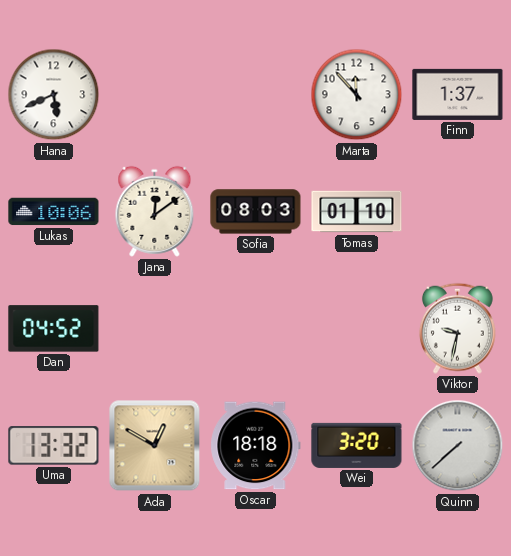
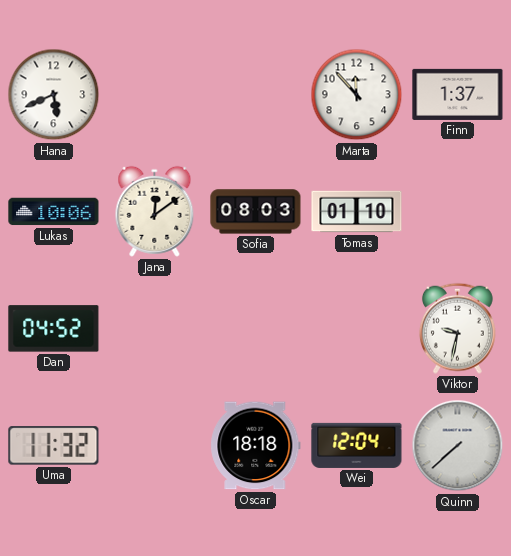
Uma: 13:32 -> 11:32 (54, 446)
Ada: 12:50 -> none (155, 446)
Wei: 3:20 -> 12:04 (357, 445)
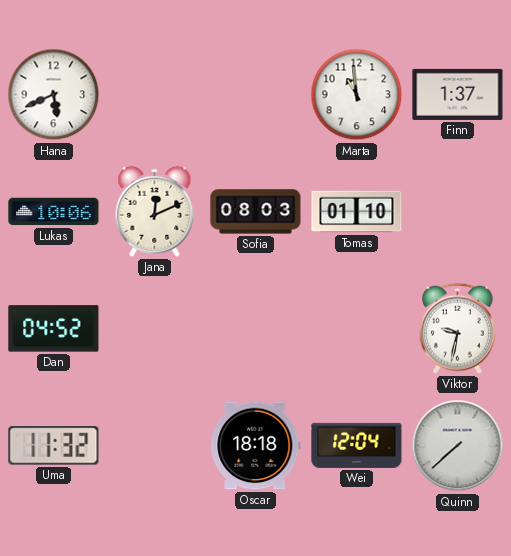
Marta: 11:53 -> 10:59 (357, 95)
Jana: 12:09 -> 12:11 (155, 211)
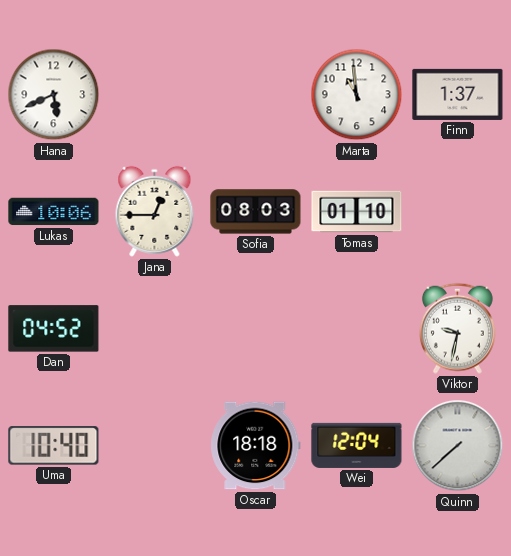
Jana: 12:11 -> 12:45 (155, 211)
Uma: 11:32 -> 10:40 (54, 446)
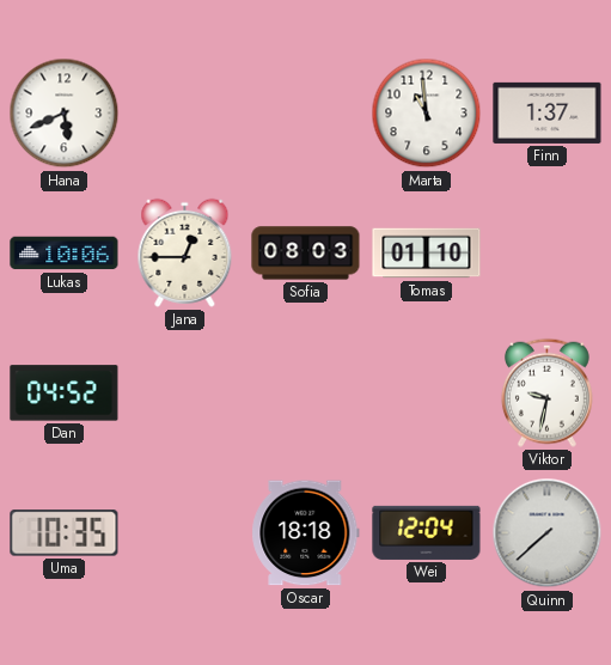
Uma: 10:40 -> 10:35 (65, 533)
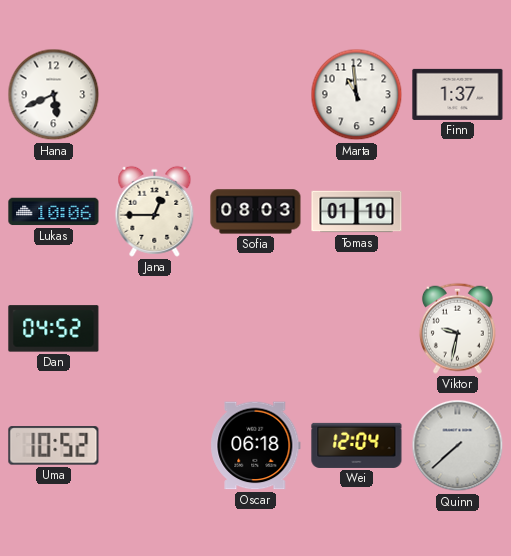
Uma: 10:35 -> 10:52 (54, 446)
Oscar: 18:18 -> 06:18 (256, 446)
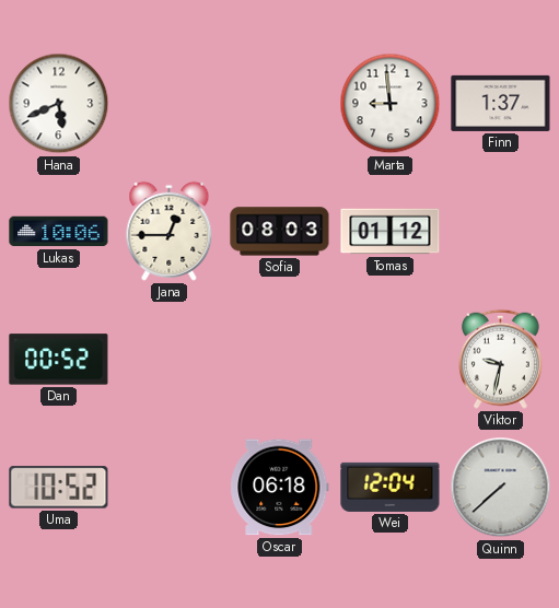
Marta: 10:59 -> 8:59 (391, 104)
Tomas: 01:10 -> 01:12 (391, 232)
Dan: 04:52 -> 00:52 (59, 360)
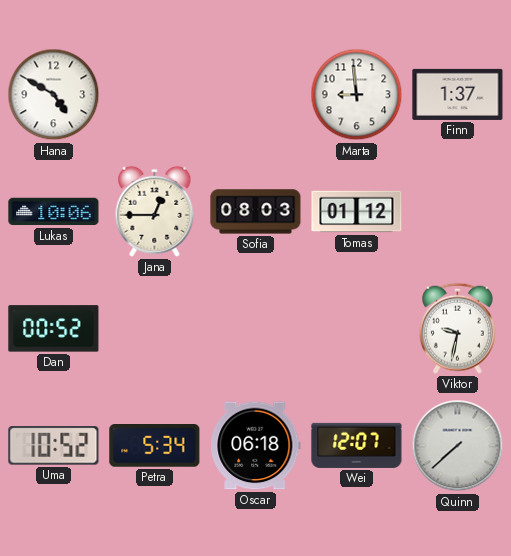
Hana: 5:41 -> 4:50 (54, 95)
Petra: none -> 5:34 (155, 446)
Wei: 12:04 -> 12:07 (357, 445)
